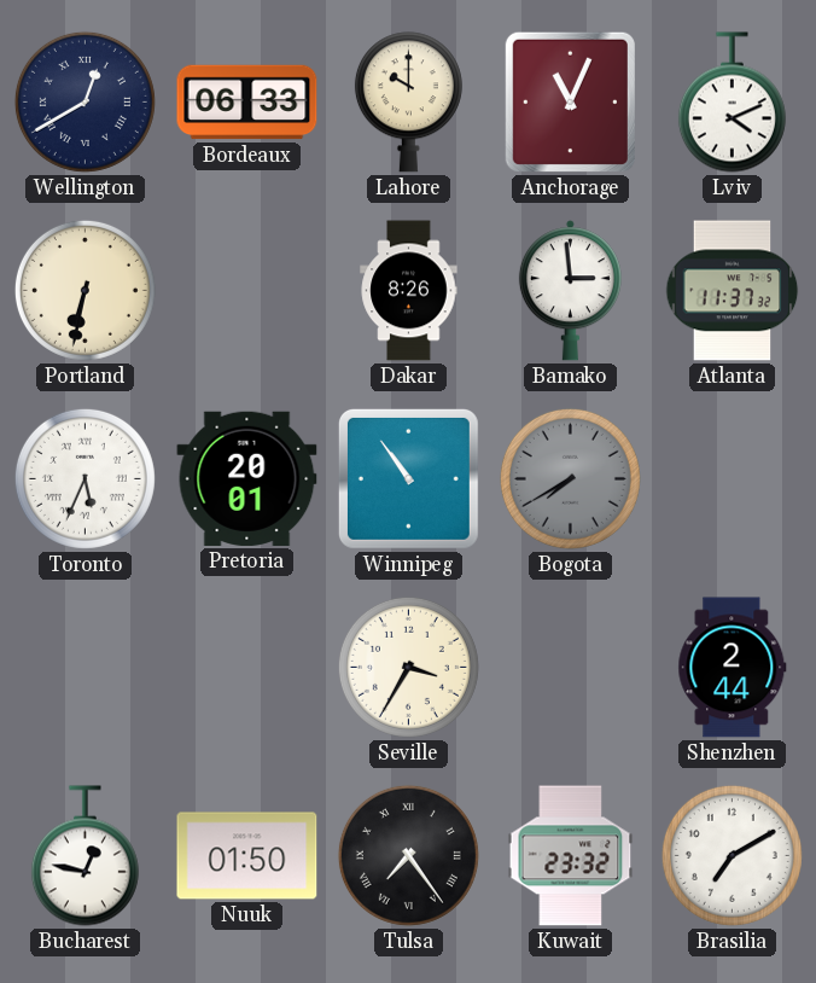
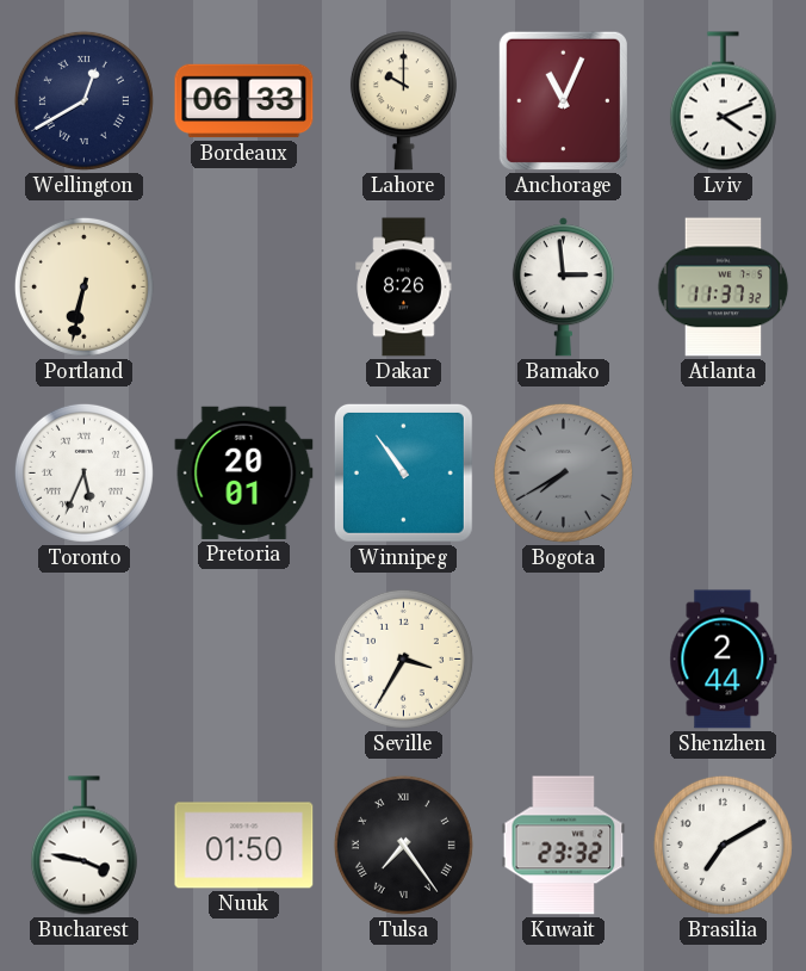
Bucharest: 12:47 -> 3:47 (83, 846)
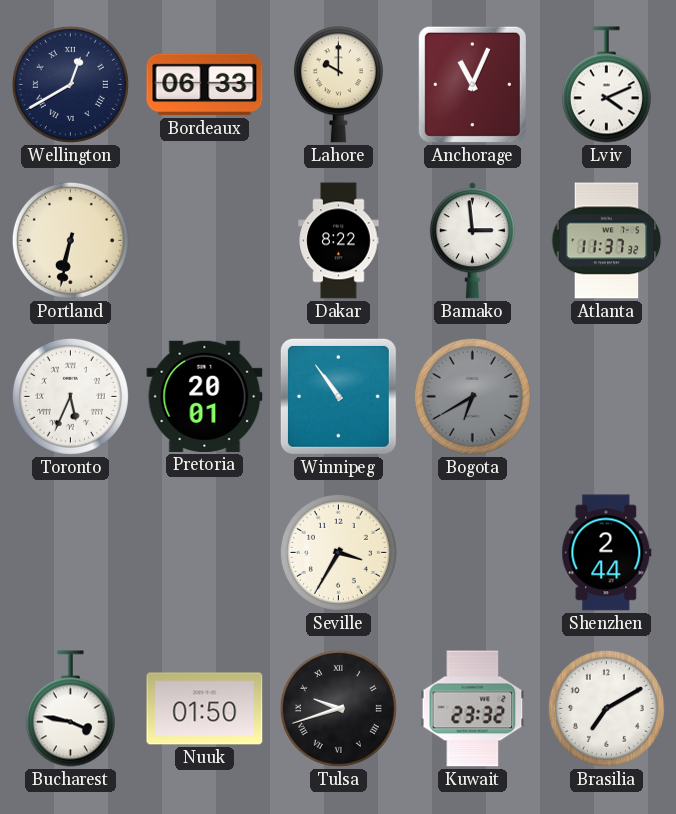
Dakar: 8:26 -> 8:22 (339, 241)
Bogota: 7:40 -> 6:40 (472, 396)
Tulsa: 7:24 -> 9:42 (338, 708)
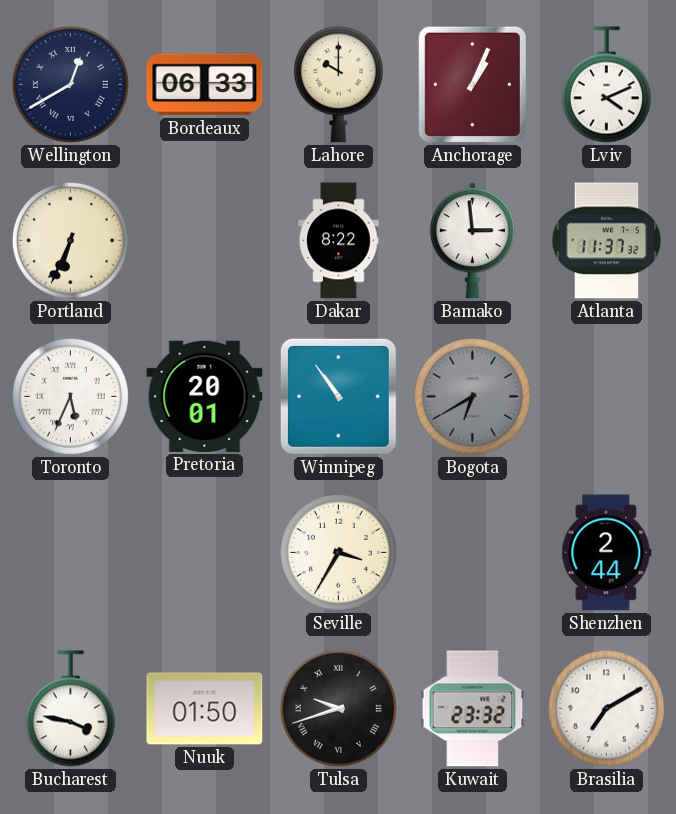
Anchorage: 11:04 -> 1:04 (472, 84)
Portland: 6:32 -> 6:34 (70, 240)
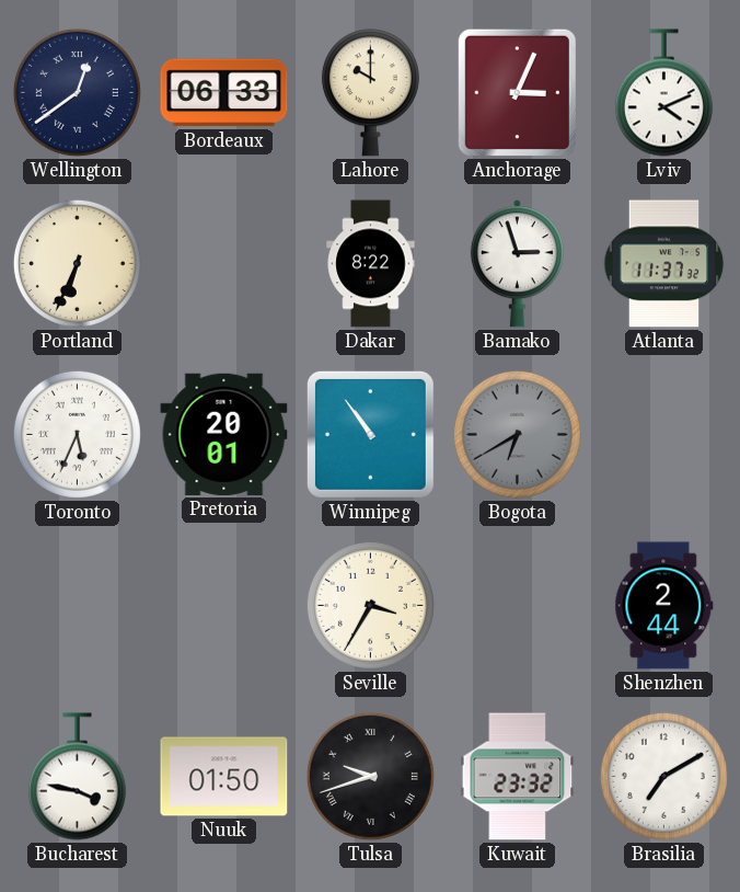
Wellington: 12:40 -> 12:39 (77, 92)
Anchorage: 1:04 -> 3:04 (517, 92)
Bamako: 2:59 -> 2:57 (517, 264)
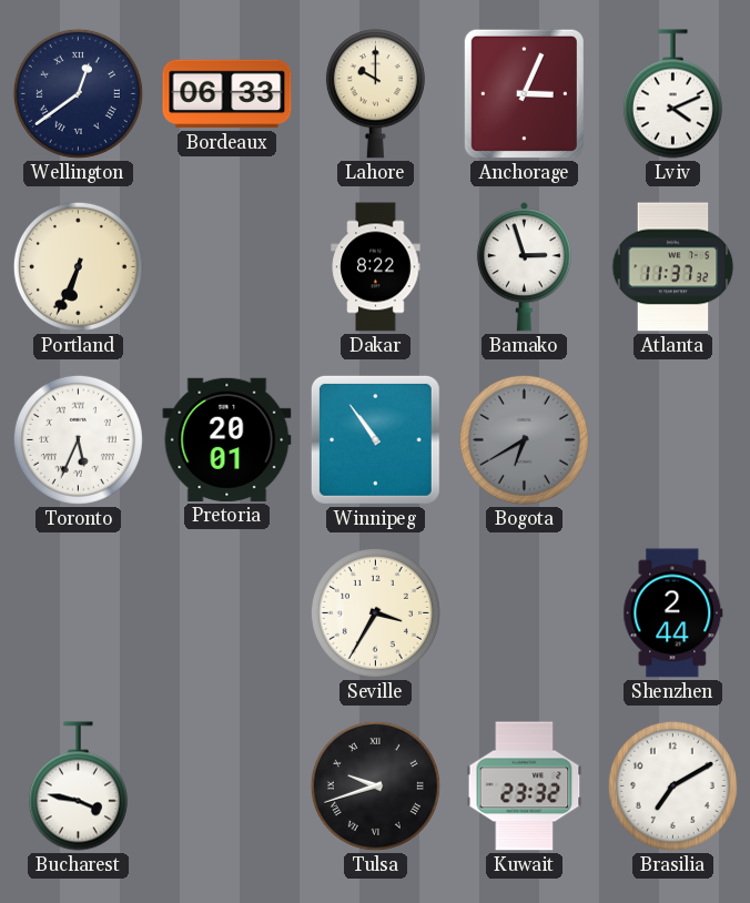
Nuuk: 01:50 -> none (224, 777)
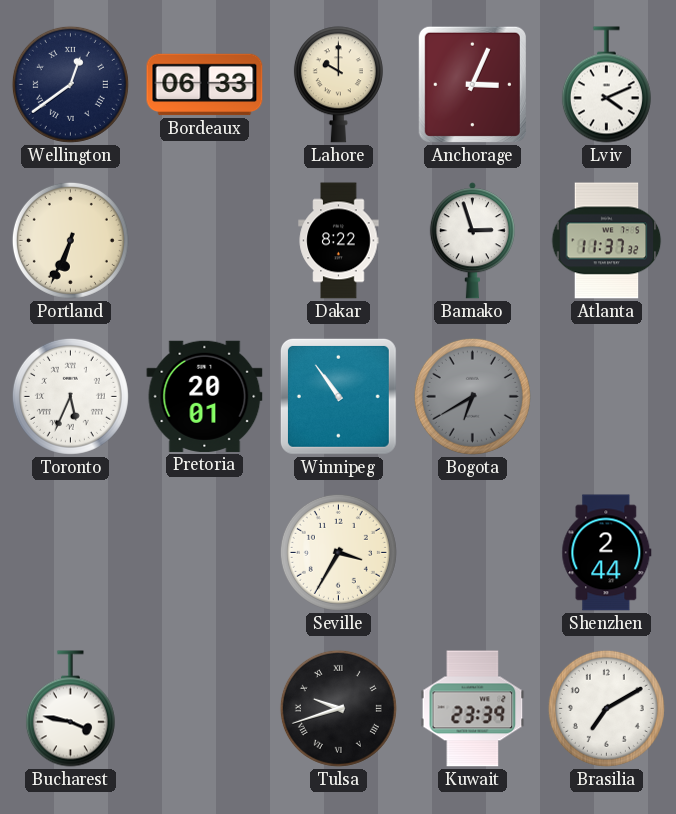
Kuwait: 23:32 -> 23:39 (473, 709)
